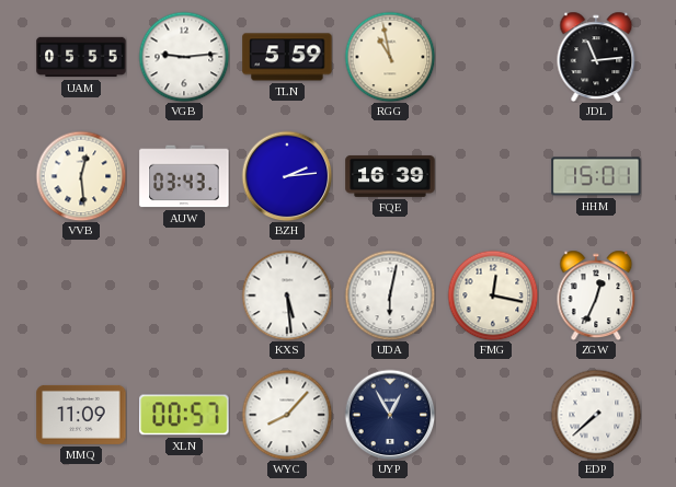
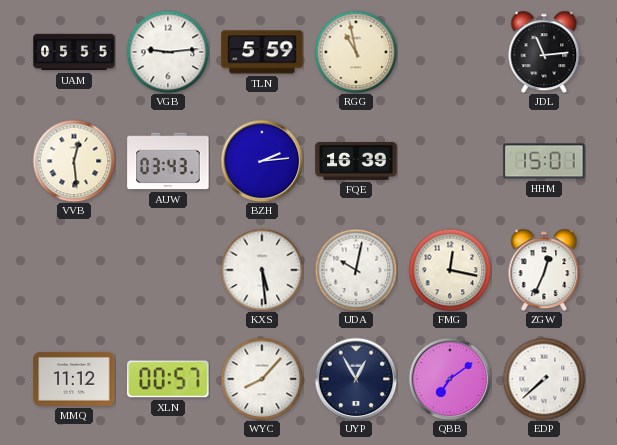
UDA: 6:02 -> 10:02 (356, 270)
MMQ: 11:09 -> 11:12 (74, 379)
QBB: none -> 7:09 (450, 379)
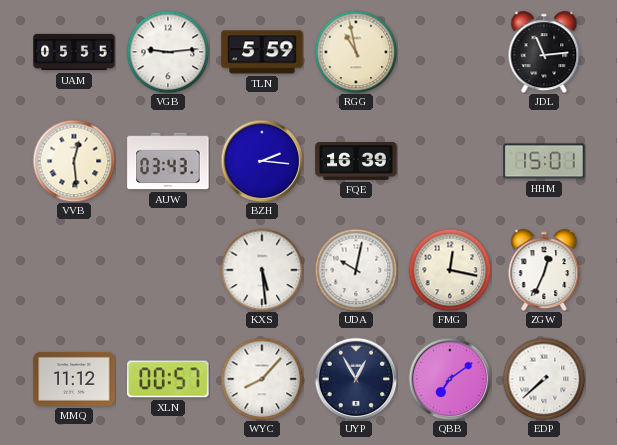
BZH: 2:14 -> 2:16 (262, 161)
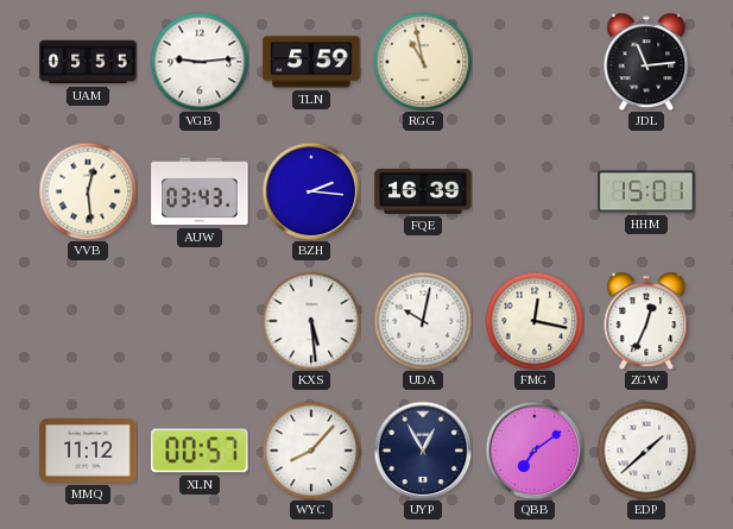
EDP: 7:38 -> 1:38 (646, 451)
